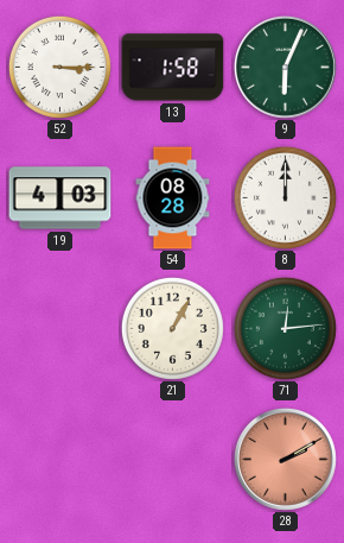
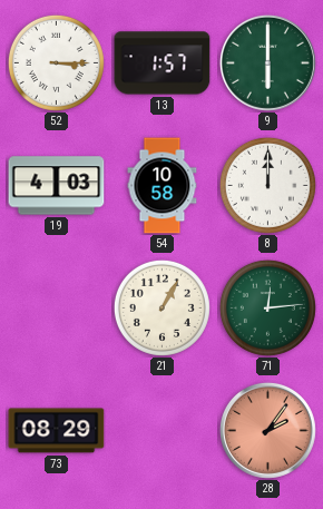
13: 1:58 -> 1:57 (163, 63)
9: 6:04 -> 6:00 (267, 62)
54: 08:28 -> 10:58 (163, 186)
73: none -> 08:29 (57, 431)
28: 2:10 -> 2:06 (267, 430)
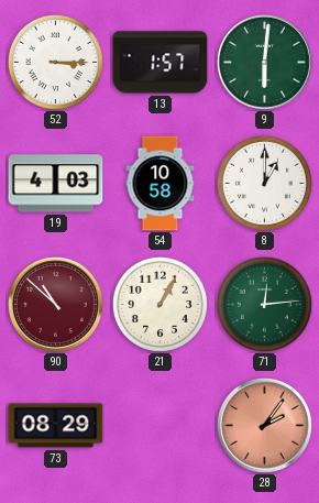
9: 6:00 -> 6:01 (264, 62)
8: 12:00 -> 1:00 (264, 183)
90: none -> 10:52 (55, 304)
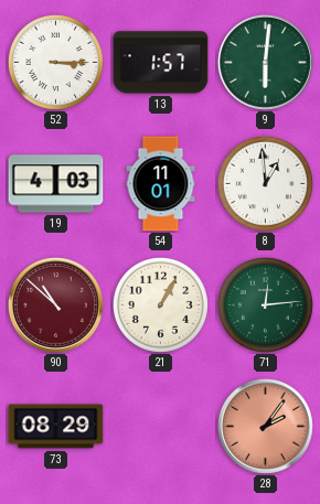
54: 10:58 -> 11:01 (161, 184)
8: 1:00 -> 12:59 (265, 183)
